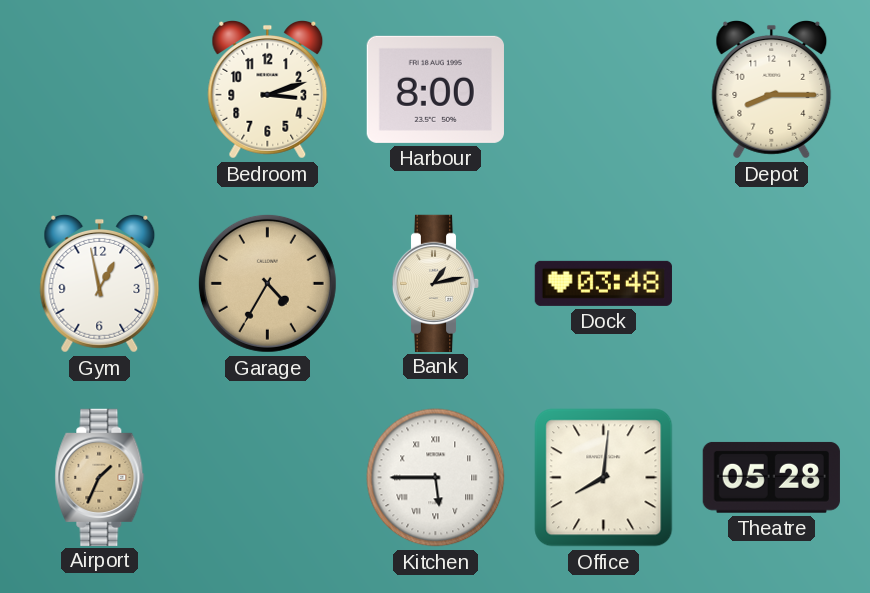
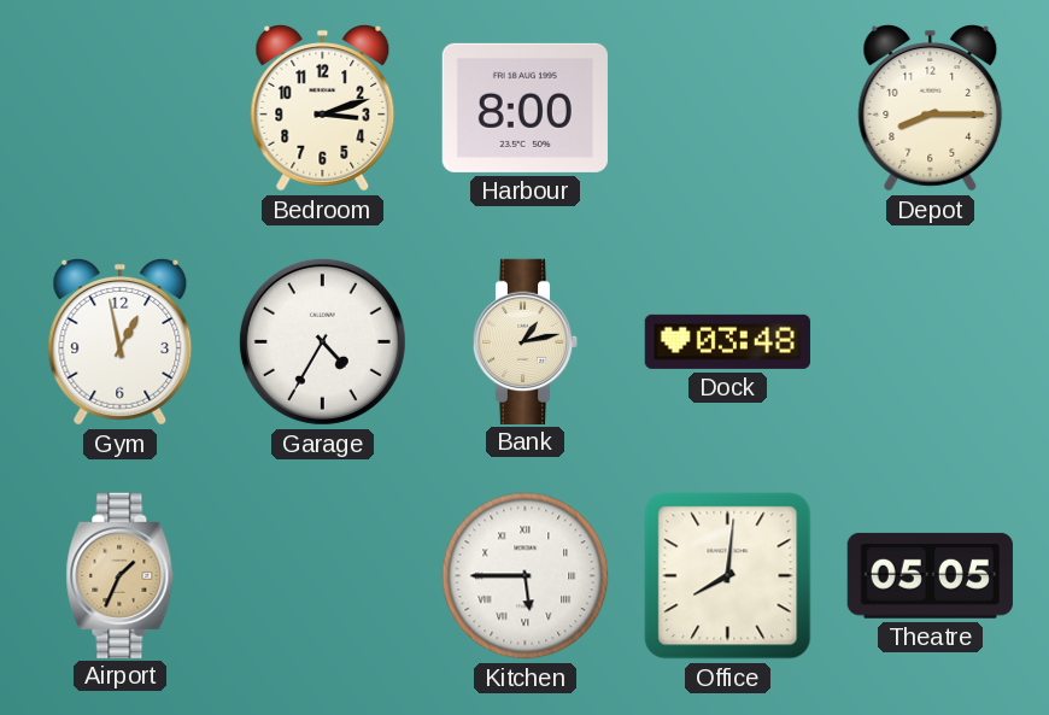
Garage dial: champagne -> white (322, 341)
Theatre: 05:28 -> 05:05 (930, 575)
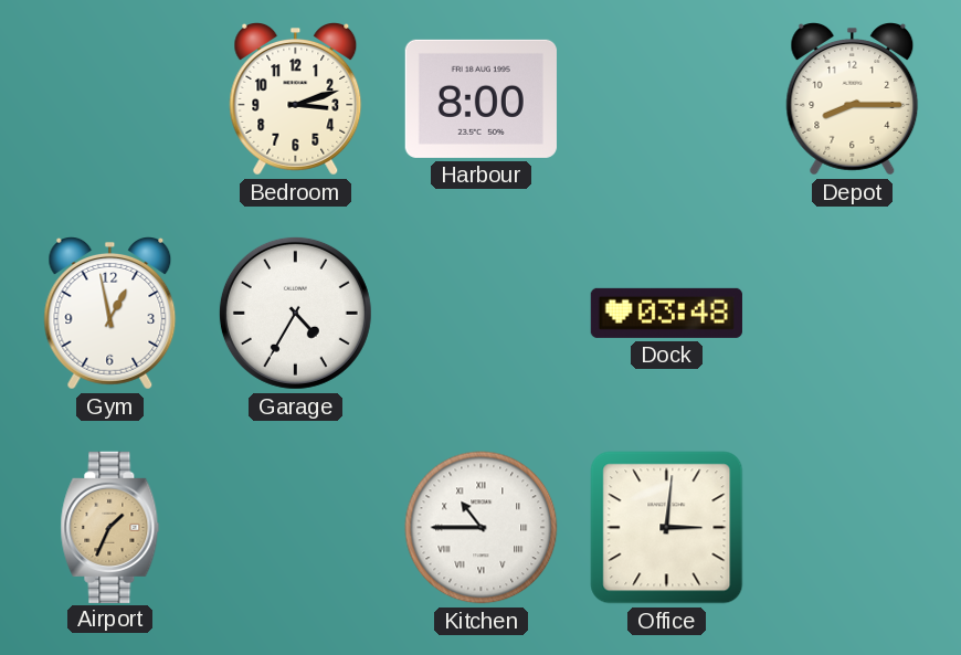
Bank: 1:13 -> none (526, 341)
Kitchen: 5:45 -> 10:45 (482, 528)
Office: 8:01 -> 3:01 (667, 528)
Theatre: 05:05 -> none (930, 575)
